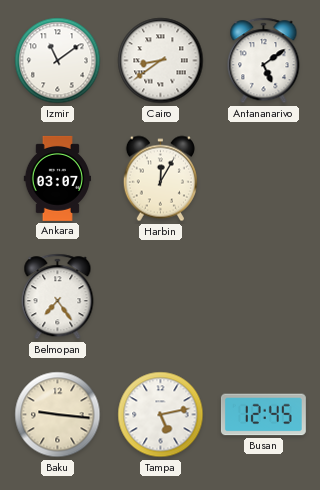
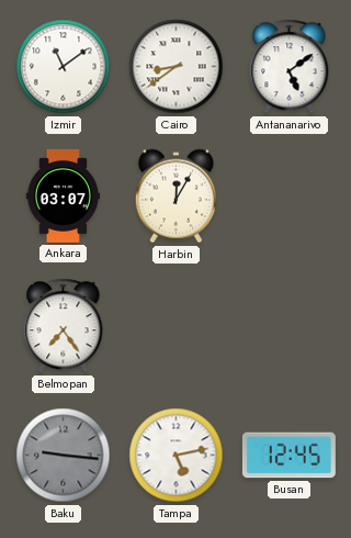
Baku dial: cream -> grey (64, 456)
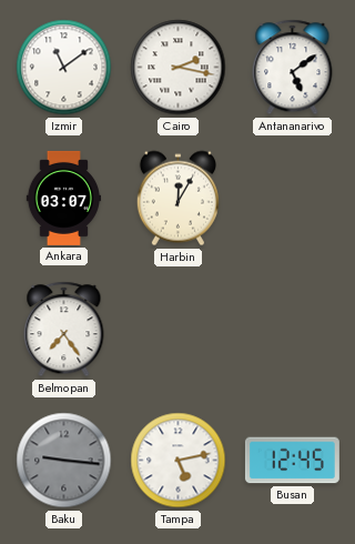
Cairo: 8:39 -> 2:17 (179, 68)
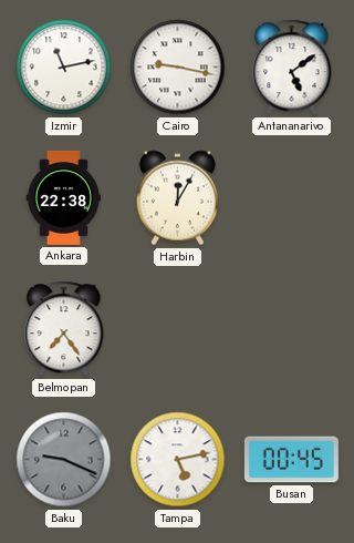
Izmir: 11:09 -> 11:13 (64, 68)
Cairo: 2:17 -> 9:17 (178, 68)
Ankara: 03:07 -> 22:38 (63, 197)
Baku: 9:16 -> 9:19 (64, 460)
Busan: 12:45 -> 00:45 (291, 460)
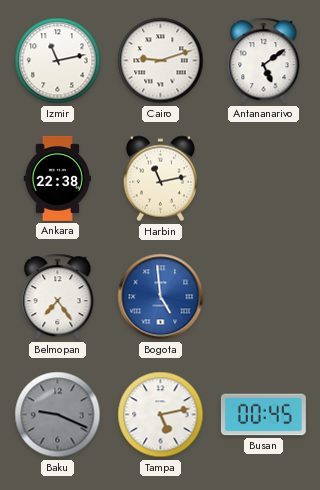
Cairo: 9:17 -> 9:12 (161, 61)
Harbin: 12:05 -> 11:13 (160, 179)
Bogota: none -> 4:59 (161, 297)
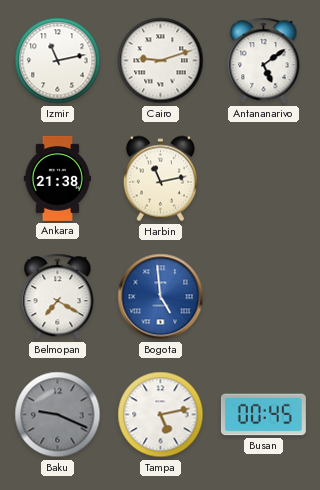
Ankara: 22:38 -> 21:38 (57, 178)
Belmopan: 7:24 -> 7:20 (58, 297)
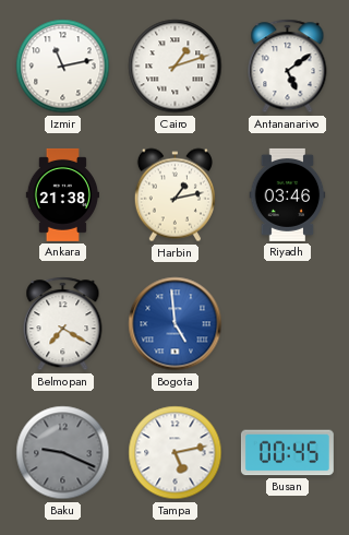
Cairo: 9:12 -> 1:12 (176, 67)
Harbin: 11:13 -> 1:13 (174, 195)
Riyadh: none -> 03:46 (288, 194)
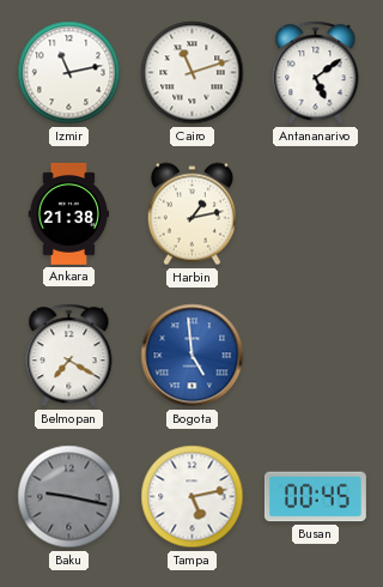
Cairo: 1:12 -> 11:12 (193, 73)
Riyadh: 03:46 -> none (288, 194)
Baku: 9:19 -> 9:17 (69, 497)
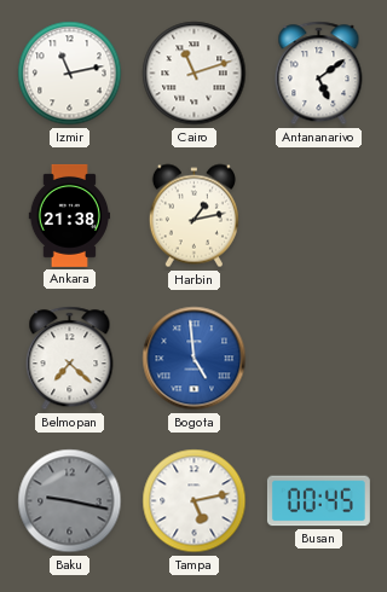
Belmopan: 7:20 -> 7:22 (70, 359)
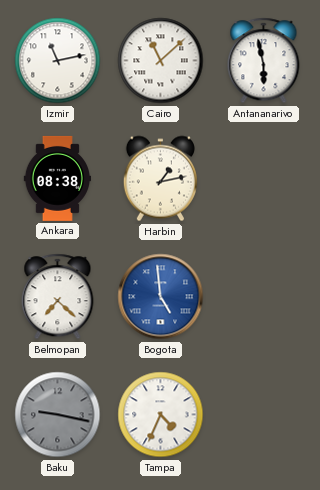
Cairo: 11:12 -> 11:08 (161, 61)
Antananarivo: 5:09 -> 5:58 (264, 61)
Ankara: 21:38 -> 08:38 (57, 178)
Tampa: 5:13 -> 4:34 (161, 415)
Busan: 00:45 -> none (318, 501)
